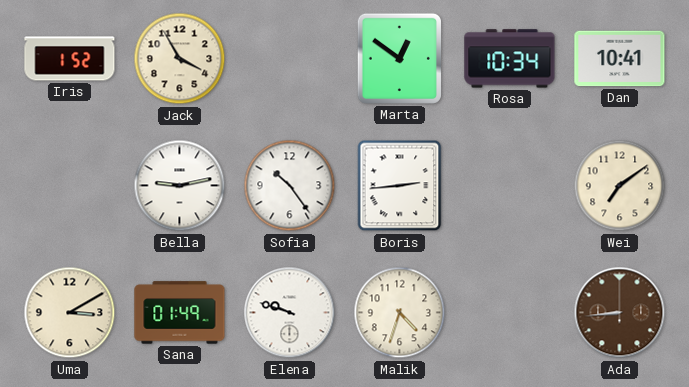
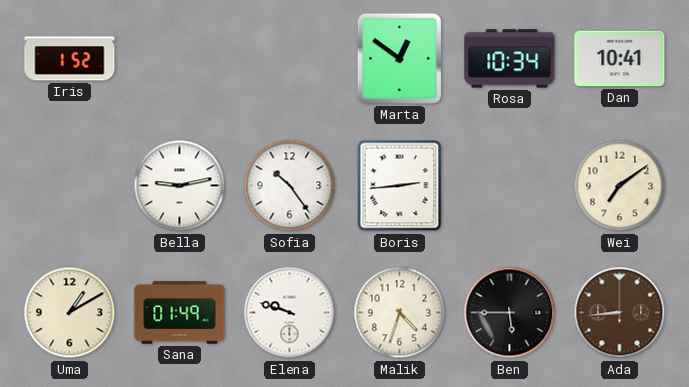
Jack: 3:55 -> none (180, 59)
Uma: 3:10 -> 1:10 (70, 313)
Ben: none -> 5:45 (510, 313)
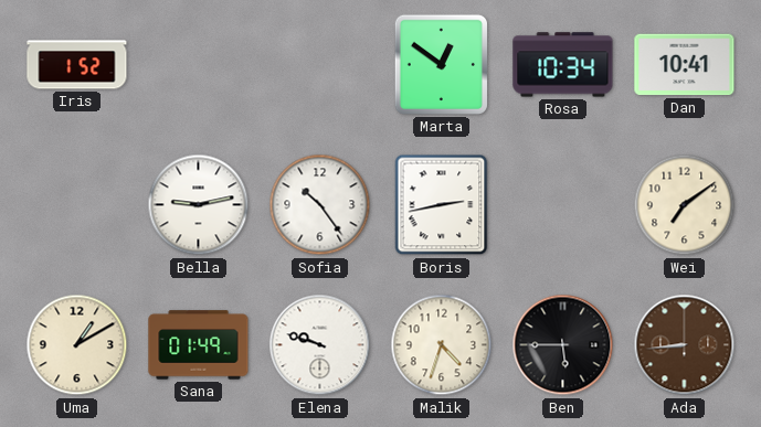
Boris: 2:44 -> 2:43 (442, 205)
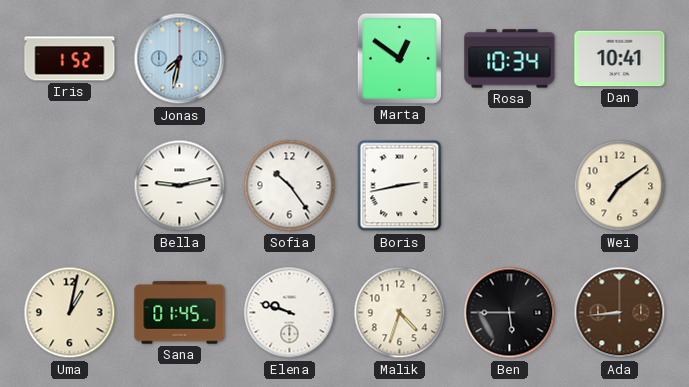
Jonas: none -> 7:32 (180, 59)
Uma: 1:10 -> 1:02 (70, 313)
Sana: 01:49 -> 01:45 (180, 313)
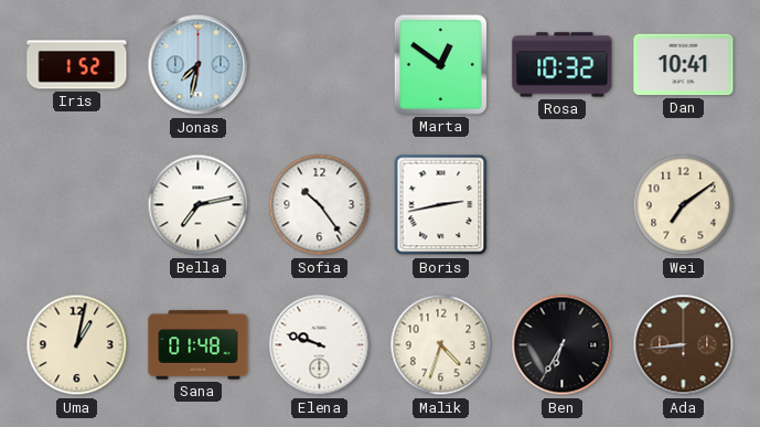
Rosa: 10:34 -> 10:32 (563, 65)
Bella: 9:13 -> 7:13 (199, 205)
Sana: 01:45 -> 01:48 (199, 345)
Ben: 5:45 -> 6:35 (563, 345)
